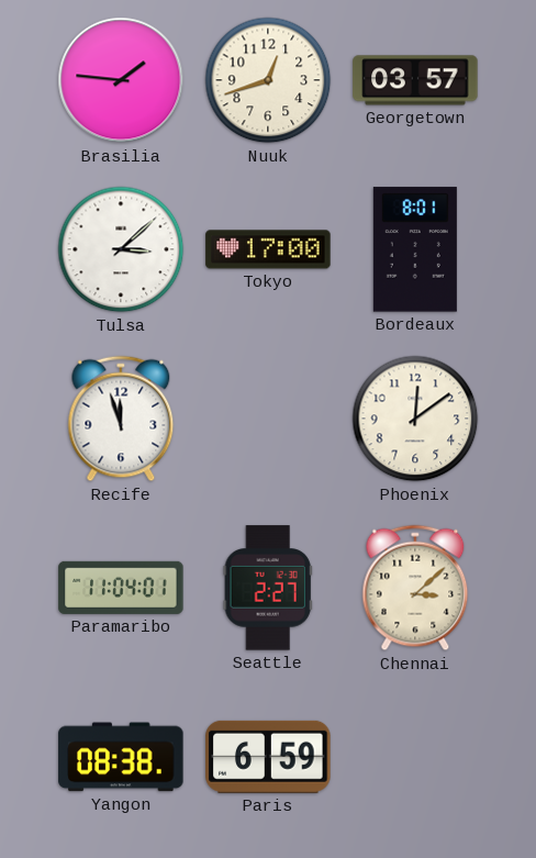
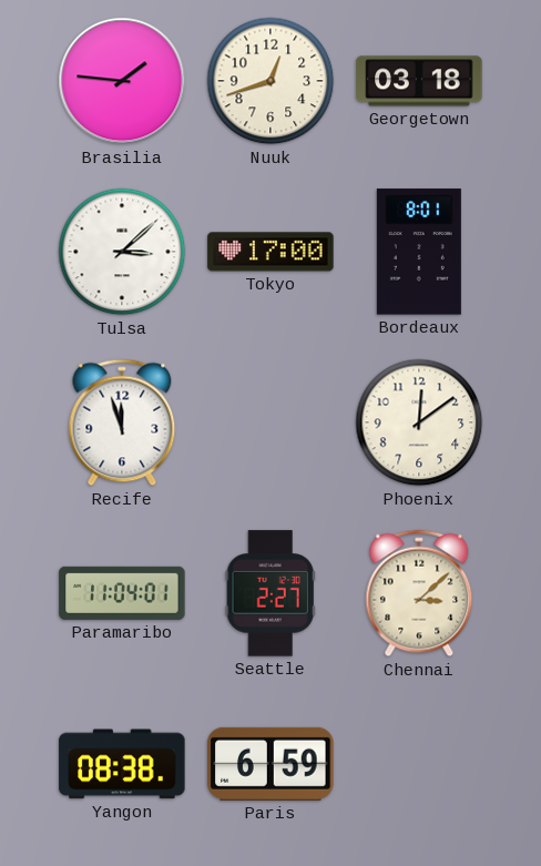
Georgetown: 03:57 -> 03:18 (419, 81)
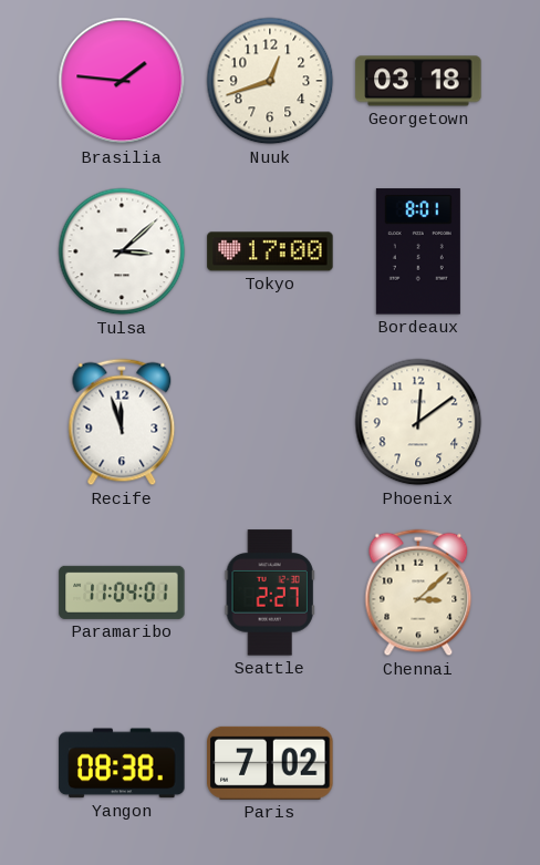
Paris: 6:59 -> 7:02 (270, 763)
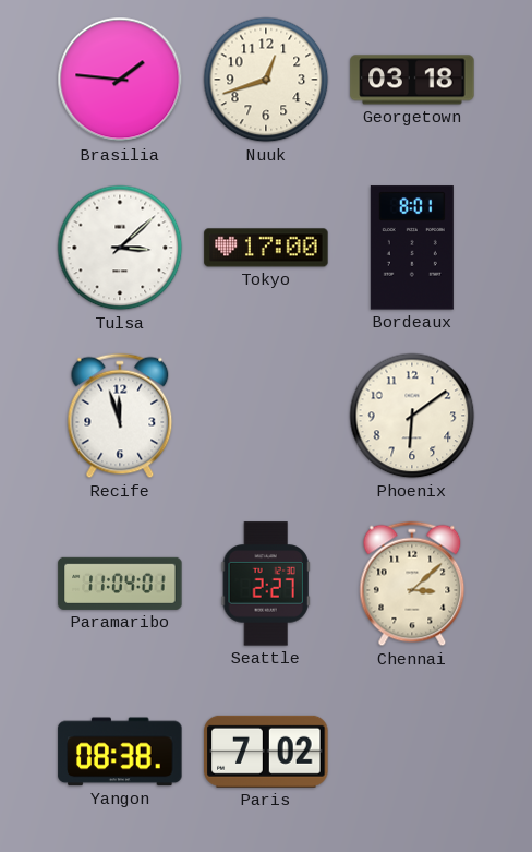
Phoenix: 12:09 -> 6:09 (412, 416)
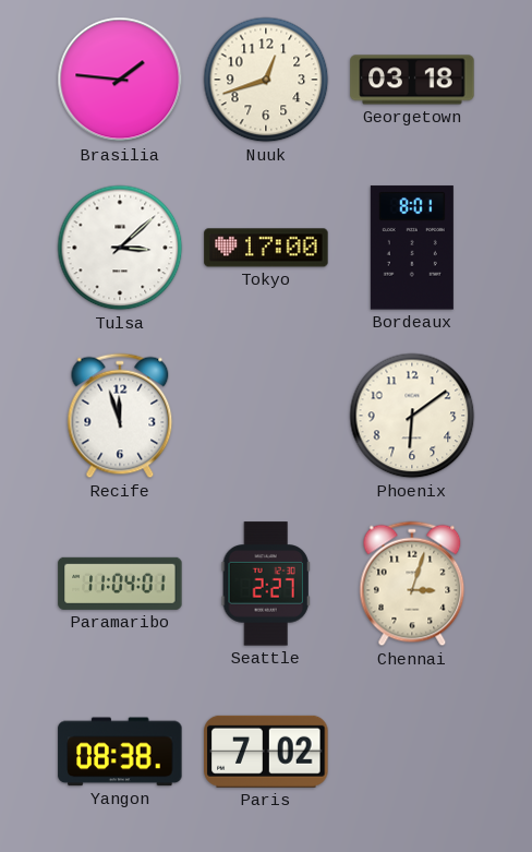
Chennai: 3:08 -> 3:03 (412, 584)
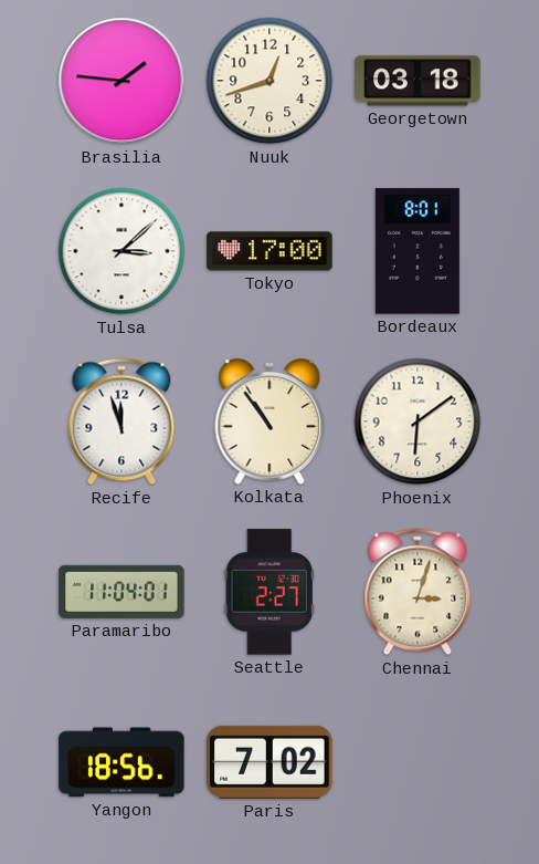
Kolkata: none -> 10:54 (269, 421)
Yangon: 08:38 -> 18:56 (121, 762)
